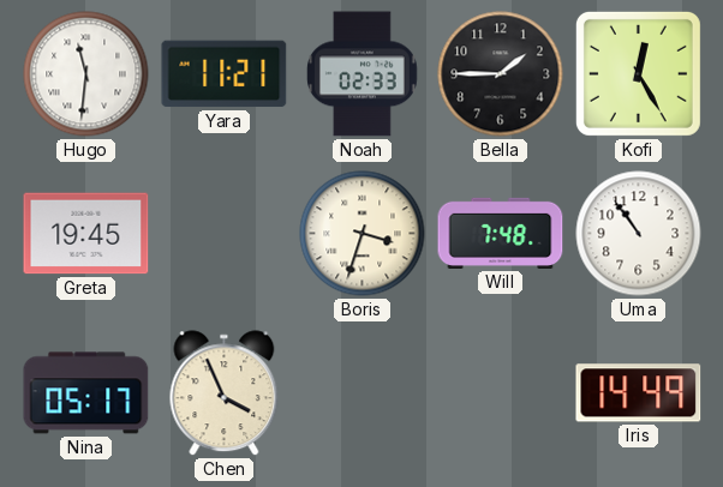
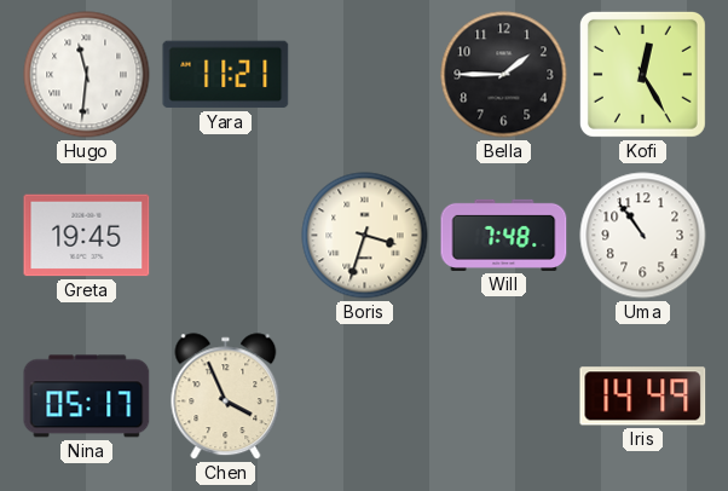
Noah: 02:33 -> none (361, 74)
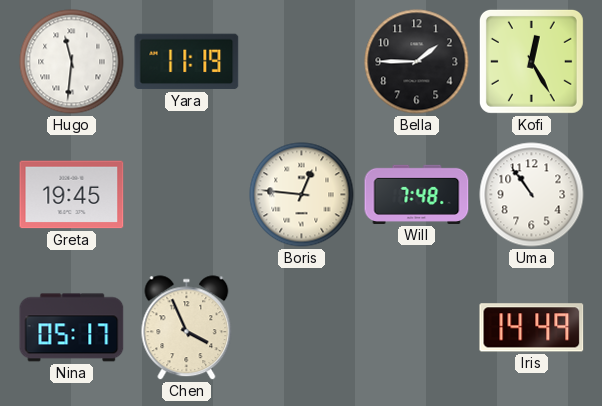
Yara: 11:21 -> 11:19 (187, 62)
Boris: 3:33 -> 12:46 (302, 195)
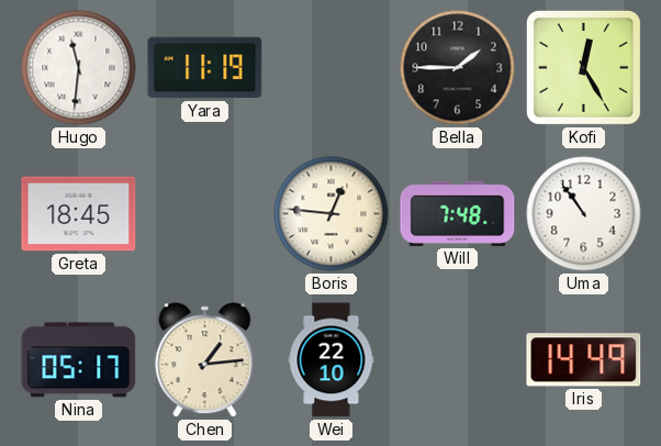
Greta: 19:45 -> 18:45 (79, 214)
Chen: 3:56 -> 1:14 (205, 360)
Wei: none -> 22:10 (332, 360)
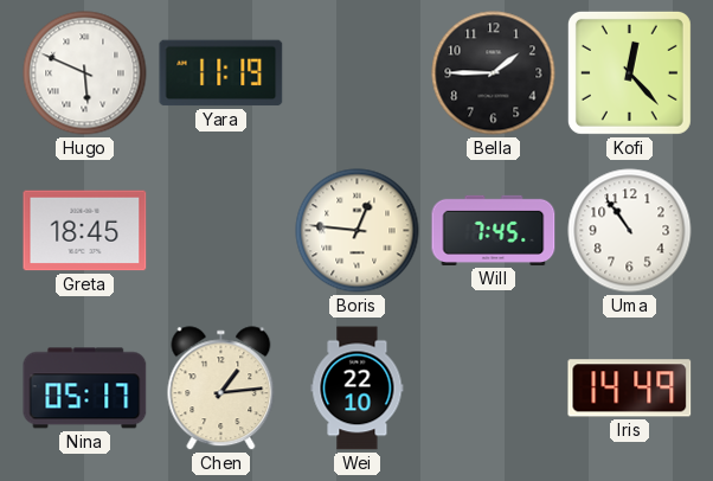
Hugo: 11:31 -> 5:49 (85, 73)
Kofi: 12:25 -> 12:23 (629, 72)
Will: 7:48 -> 7:45 (494, 230)
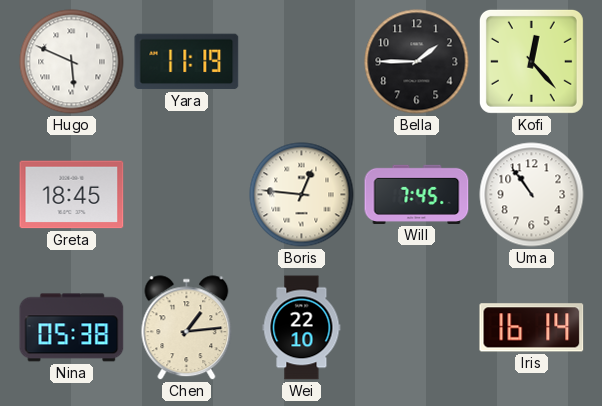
Nina: 05:17 -> 05:38 (72, 328)
Iris: 14:49 -> 16:14 (532, 328)
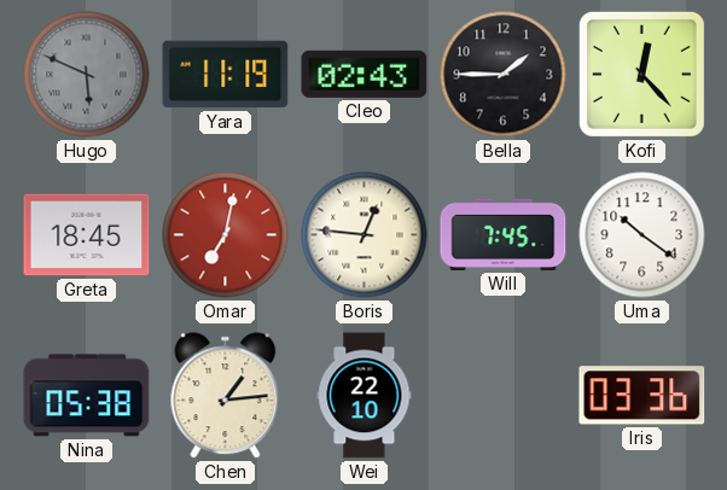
Hugo dial: white -> grey (87, 75)
Cleo: none -> 02:43 (365, 74)
Omar: none -> 7:02 (226, 235)
Uma: 10:54 -> 10:21 (642, 235)
Iris: 16:14 -> 03:36 (642, 396)
